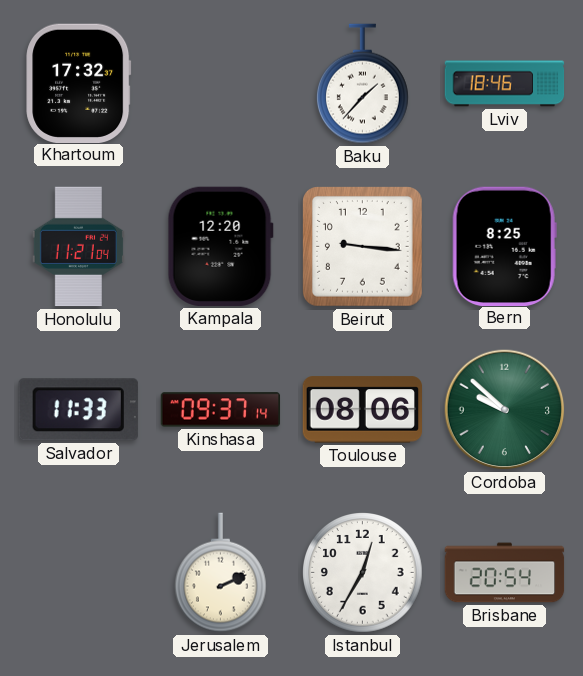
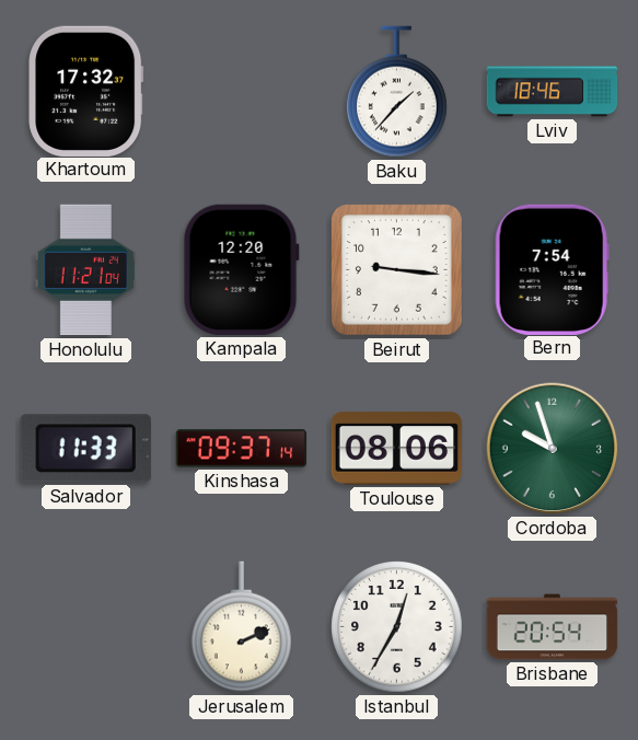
Bern: 8:25 -> 7:54 (552, 269)
Cordoba: 9:52 -> 9:57 (553, 449)
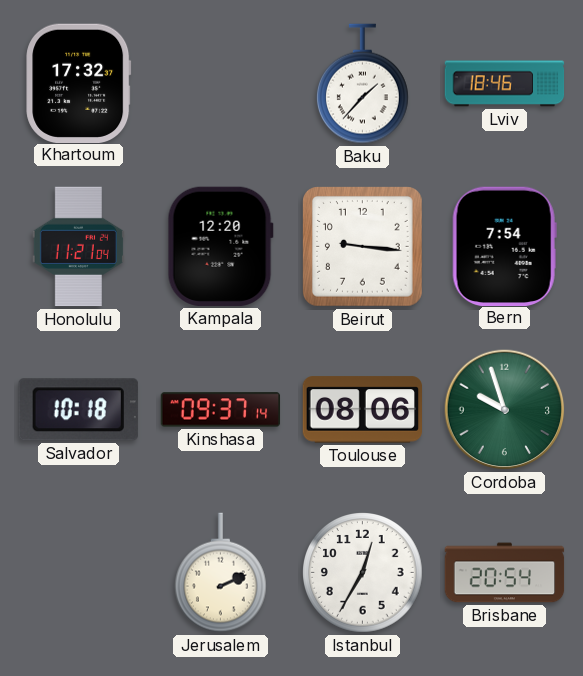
Salvador: 11:33 -> 10:18 (78, 410)
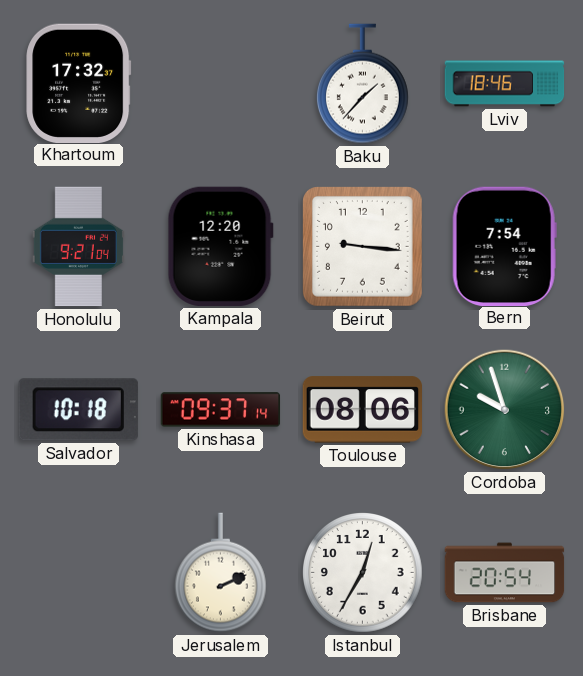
Honolulu: 11:21 -> 9:21 (78, 247)
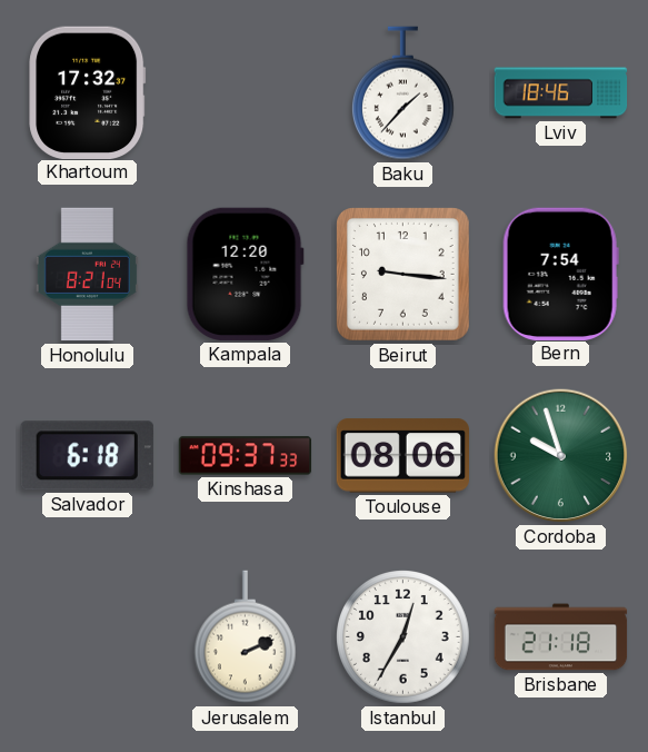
Honolulu: 9:21 -> 8:21 (87, 275)
Salvador: 10:18 -> 6:18 (87, 456)
Kinshasa: 09:37:14 -> 09:37:33 (246, 456)
Brisbane: 20:54 -> 21:18 (561, 637)
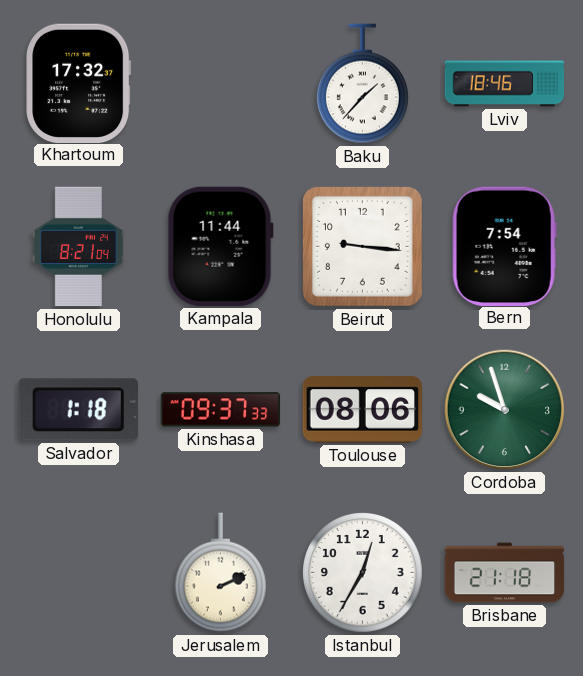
Kampala: 12:20 -> 11:44 (220, 246)
Salvador: 6:18 -> 1:18 (78, 410)
